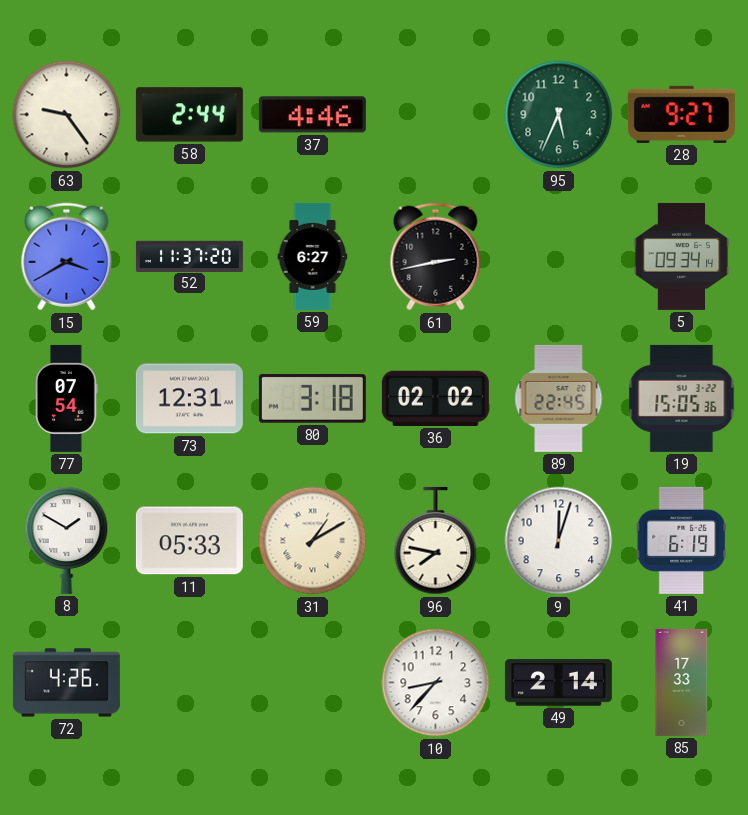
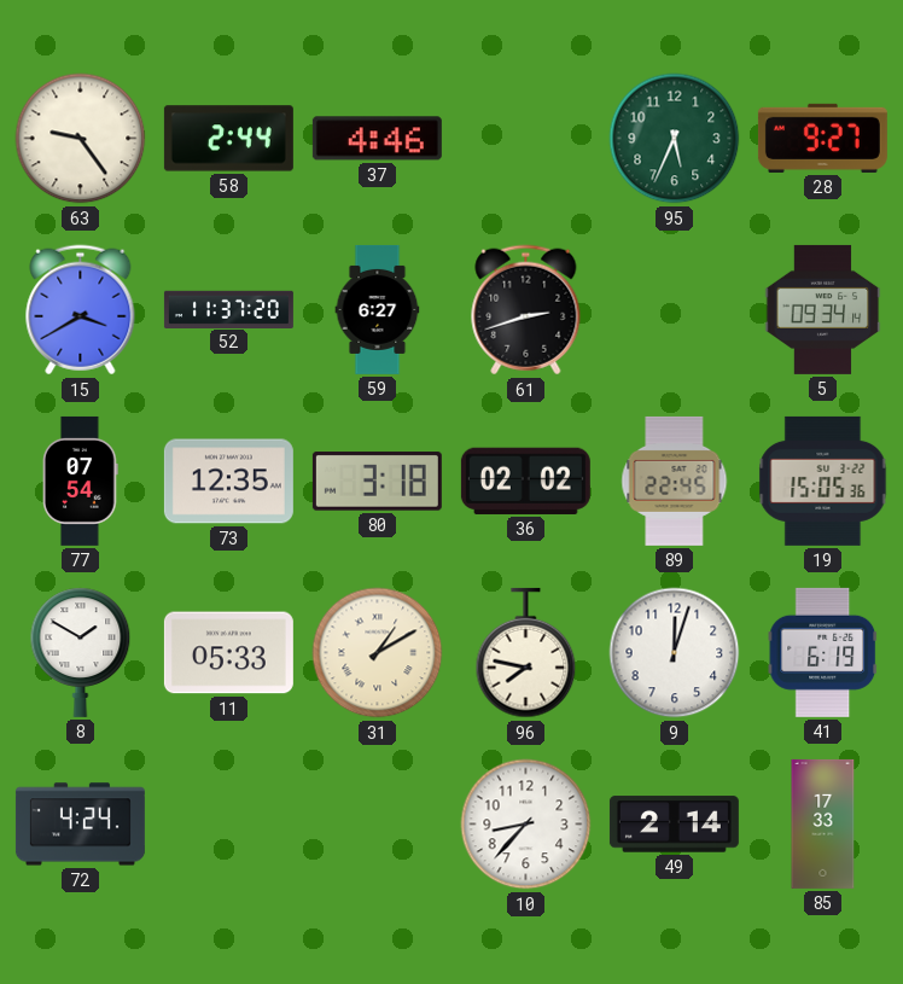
61: 2:43 -> 2:42 (526, 310)
73: 12:31 -> 12:35 (228, 482)
72: 4:26 -> 4:24 (80, 825)
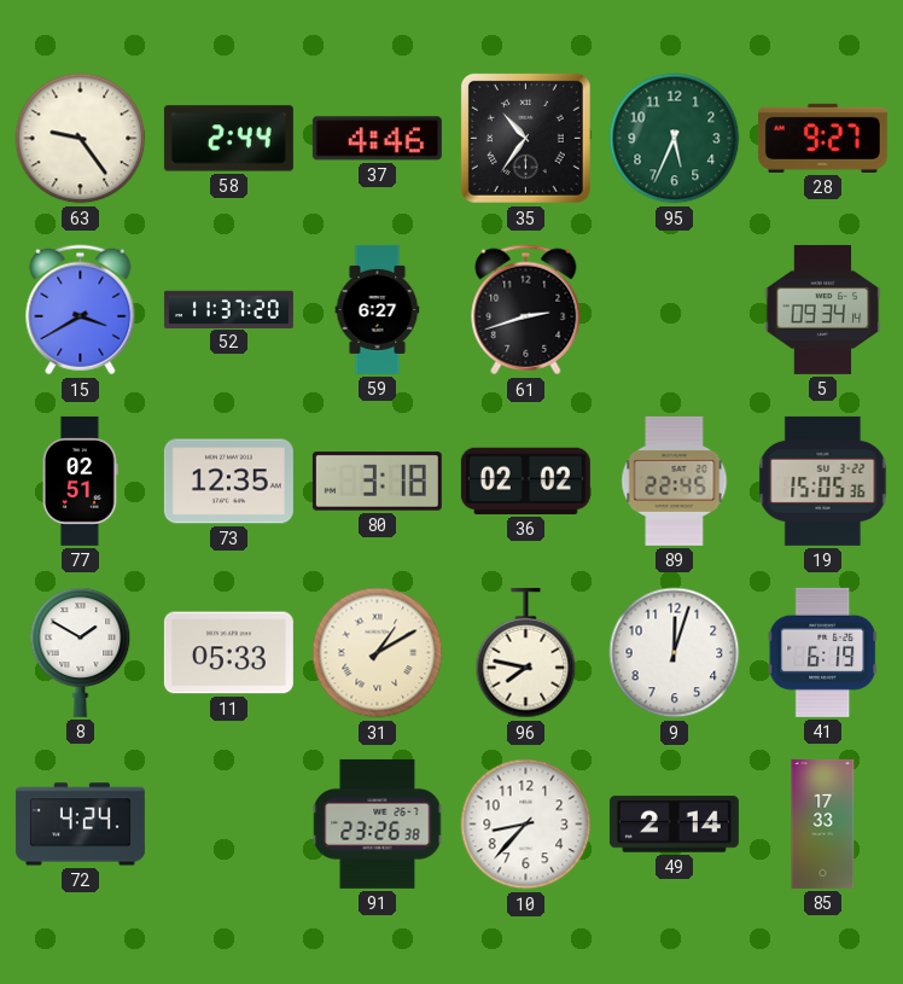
35: none -> 10:36 (525, 138)
77: 07:54 -> 02:51 (81, 481)
91: none -> 23:26 (378, 823)
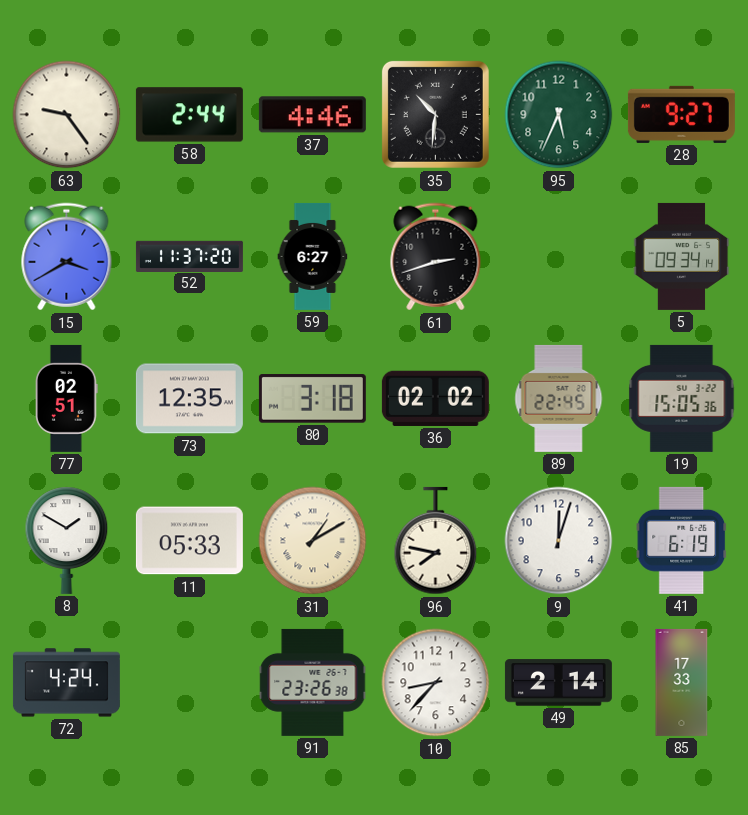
35: 10:36 -> 10:31 (435, 114)
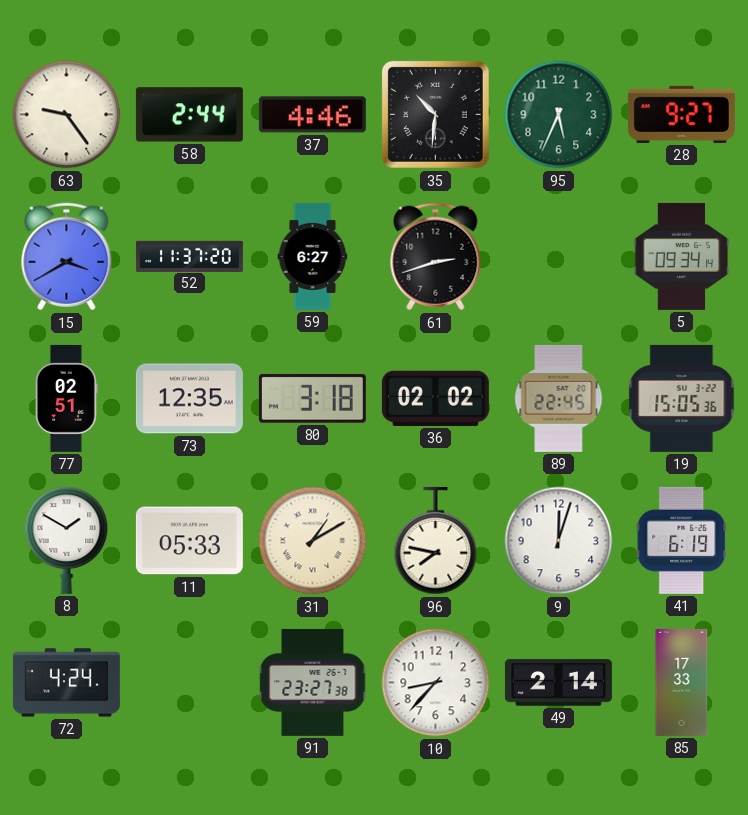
91: 23:26 -> 23:27 (313, 682)
